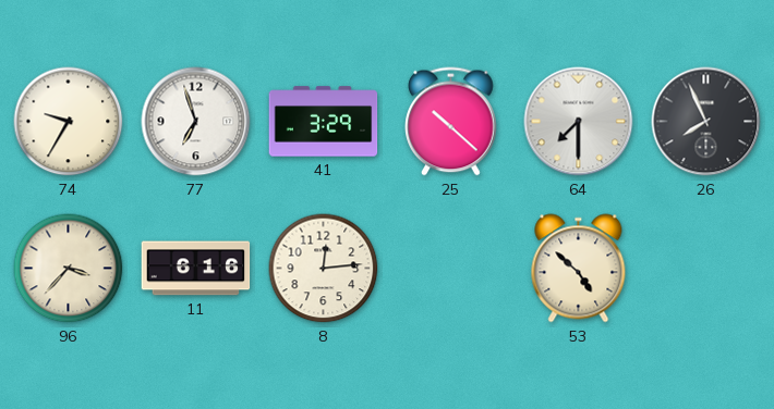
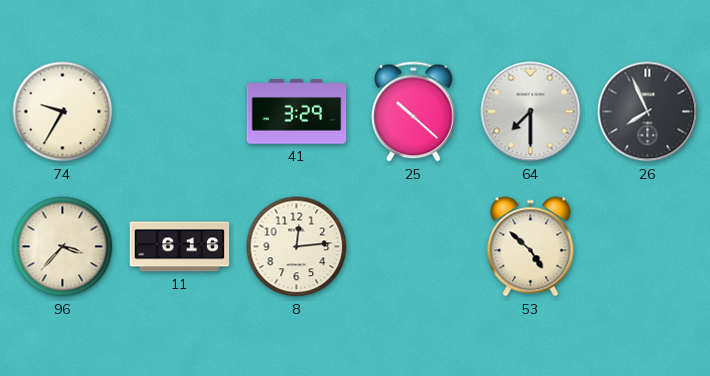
77: 6:57 -> none (196, 122)
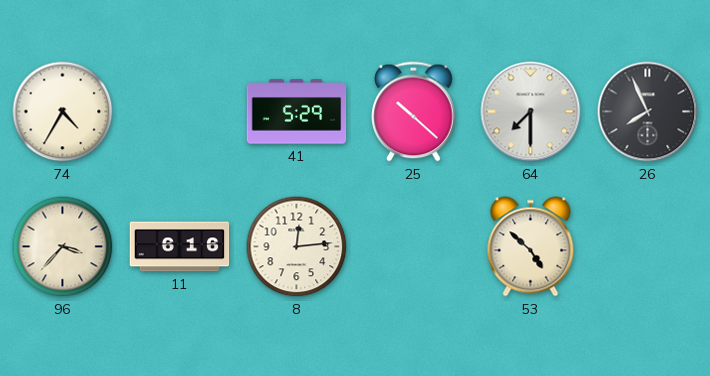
74: 9:35 -> 4:35 (63, 112)
41: 3:29 -> 5:29 (297, 112)
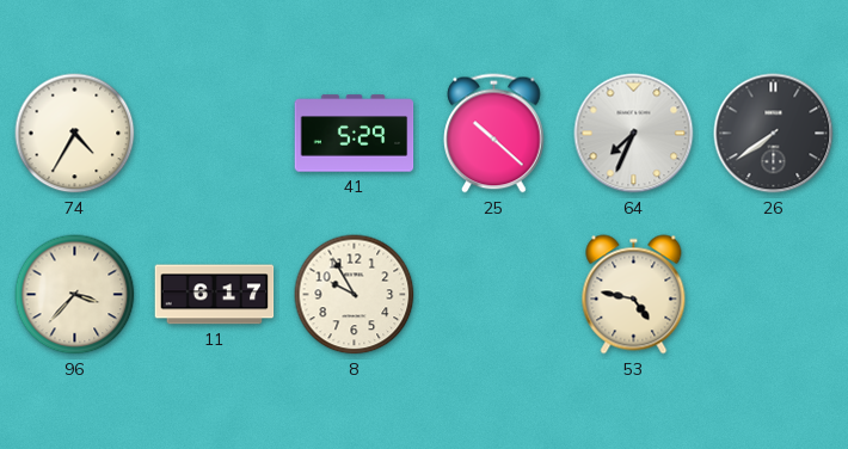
64: 7:30 -> 7:34 (634, 134)
26: 7:56 -> 7:39 (774, 134)
11: 6:16 -> 6:17 (215, 295)
8: 12:14 -> 9:55 (355, 295)
53: 4:52 -> 4:47 (634, 295)
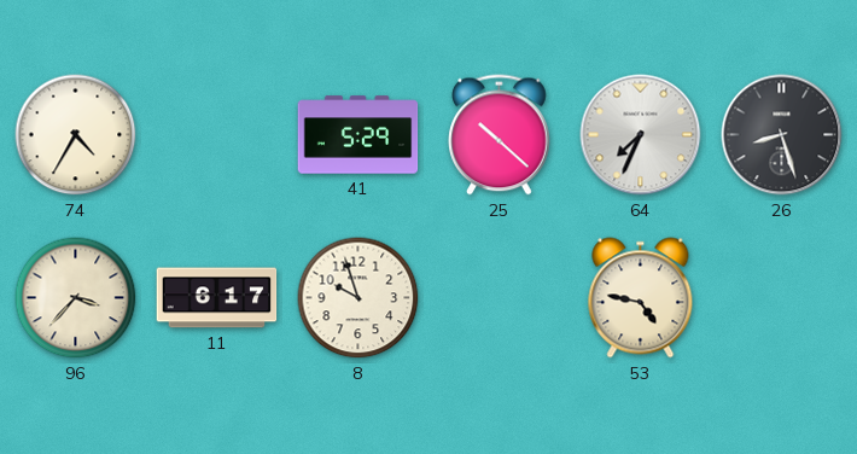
26: 7:39 -> 8:27 (782, 135)
8: 9:55 -> 9:57 (358, 298)
